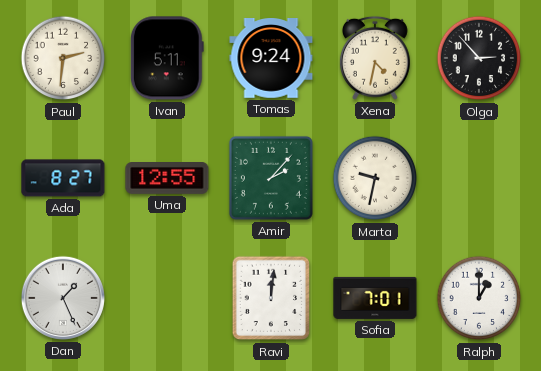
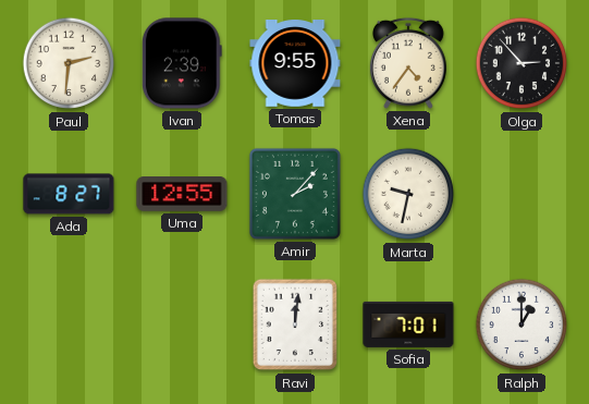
Ivan: 5:11 -> 2:39 (182, 63)
Tomas: 9:24 -> 9:55 (295, 64)
Xena: 4:32 -> 4:36 (408, 63)
Dan: 1:26 -> none (63, 298)
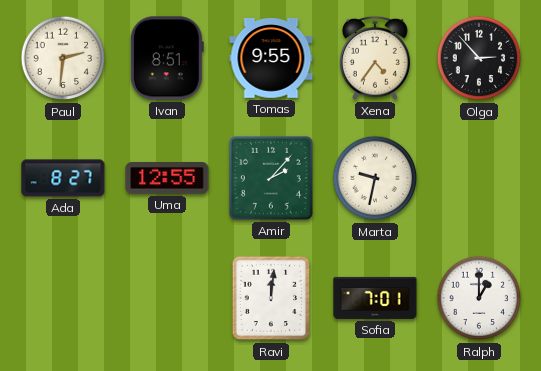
Ivan: 2:39 -> 8:51 (167, 58)
